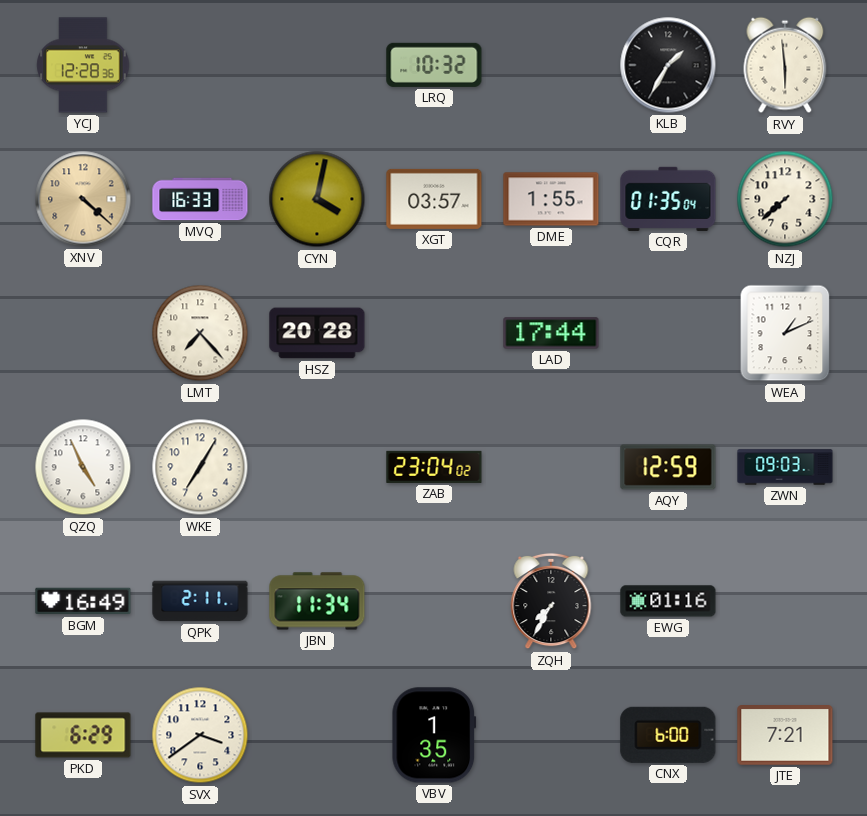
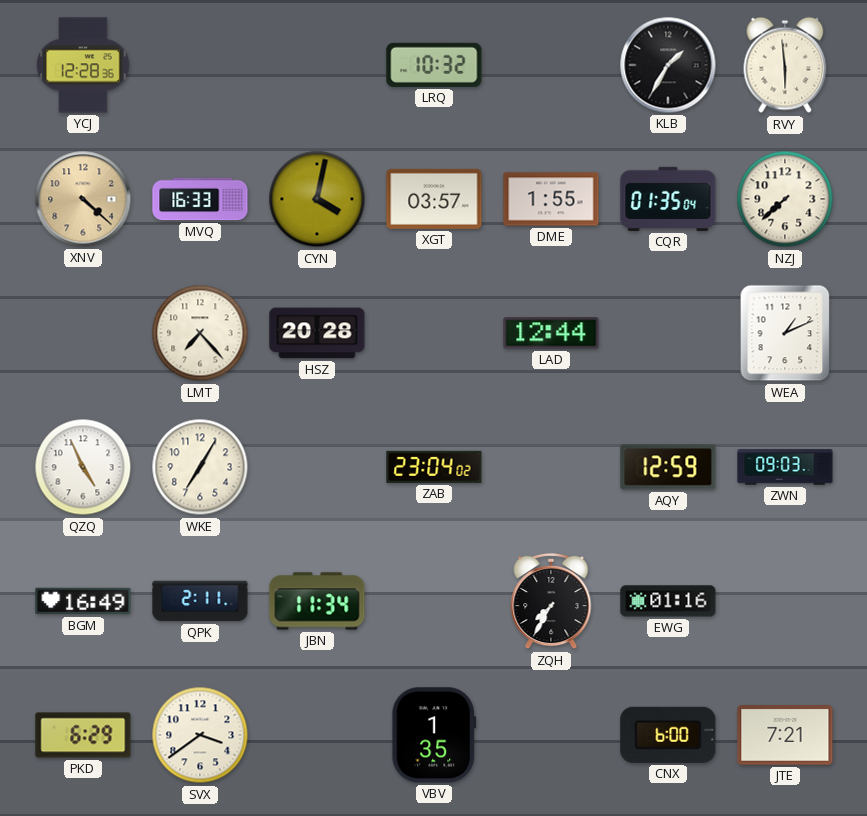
LAD: 17:44 -> 12:44 (551, 333)
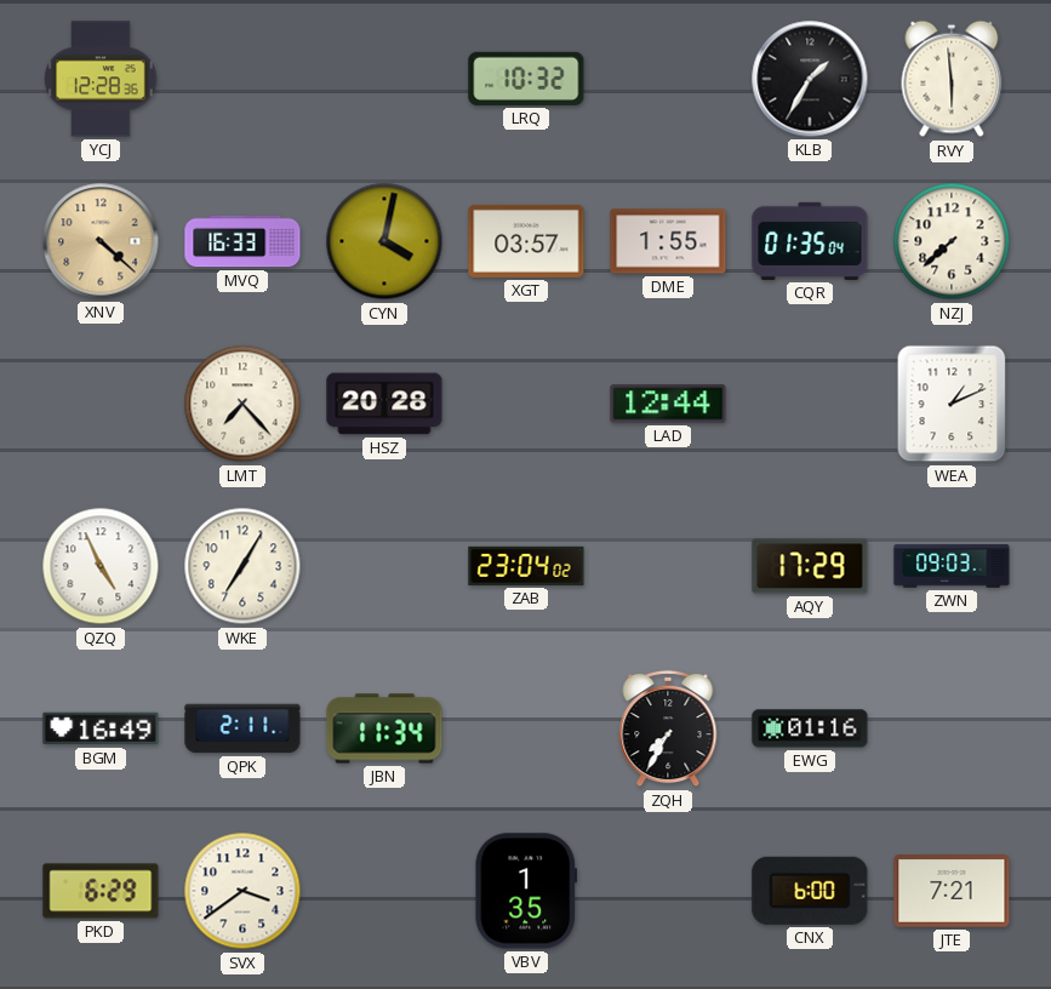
AQY: 12:59 -> 17:29 (810, 566)
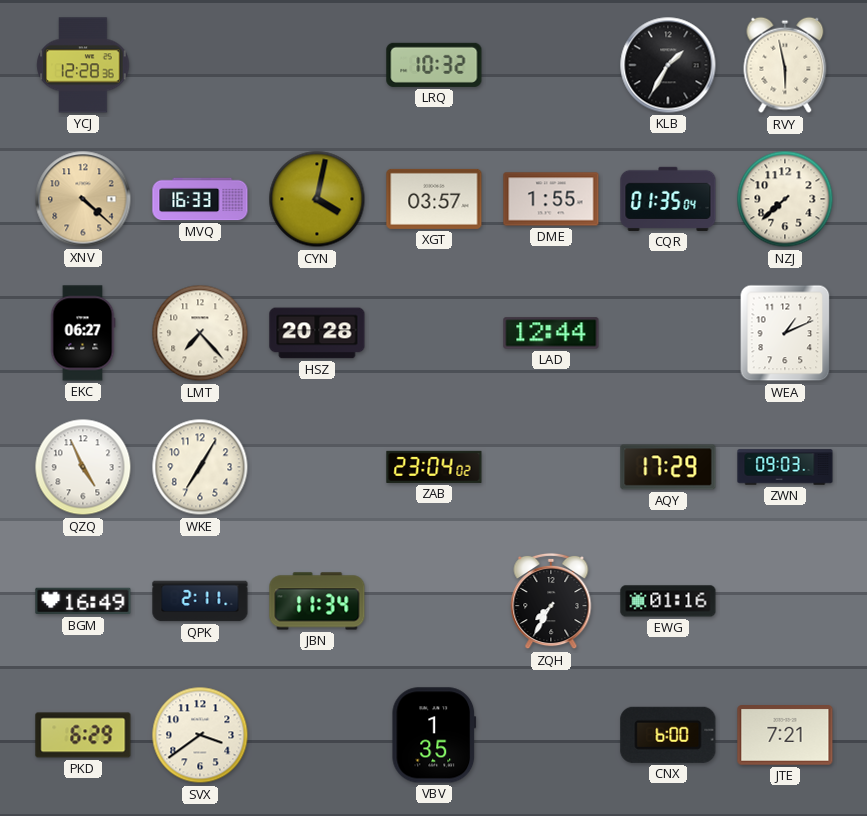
RVY: 5:59 -> 5:58 (785, 65)
EKC: none -> 06:27 (83, 333)
